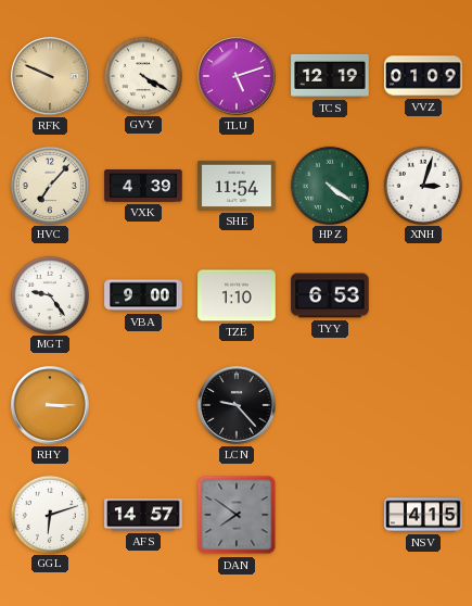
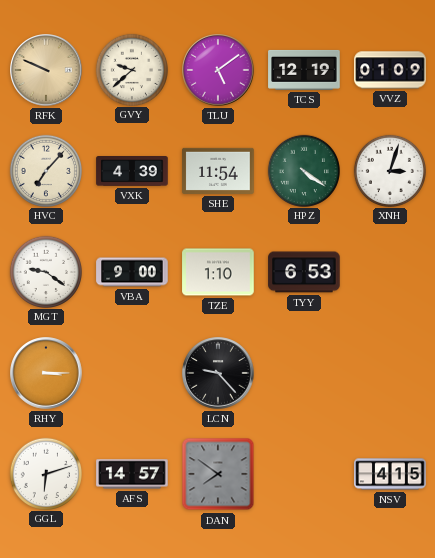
GVY: 4:20 -> 9:38 (131, 69)
TLU: 5:12 -> 5:09 (218, 70)
MGT: 9:24 -> 9:21 (45, 271)
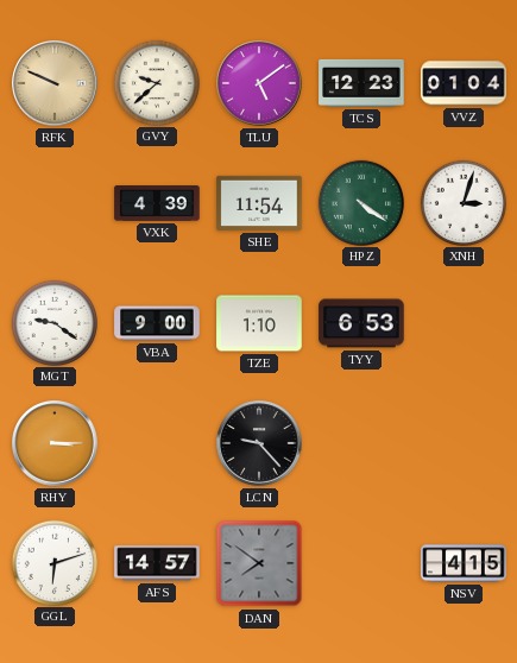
TCS: 12:19 -> 12:23 (361, 83)
VVZ: 01:09 -> 01:04 (464, 83)
HVC: 7:07 -> none (45, 170)
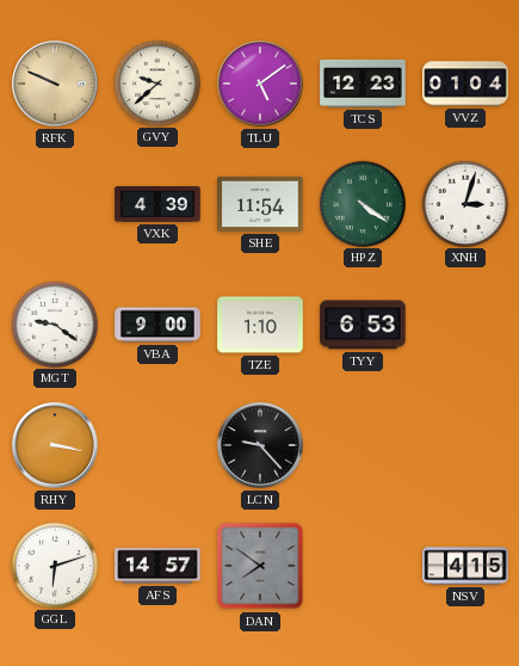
RHY: 3:15 -> 3:17 (55, 445)
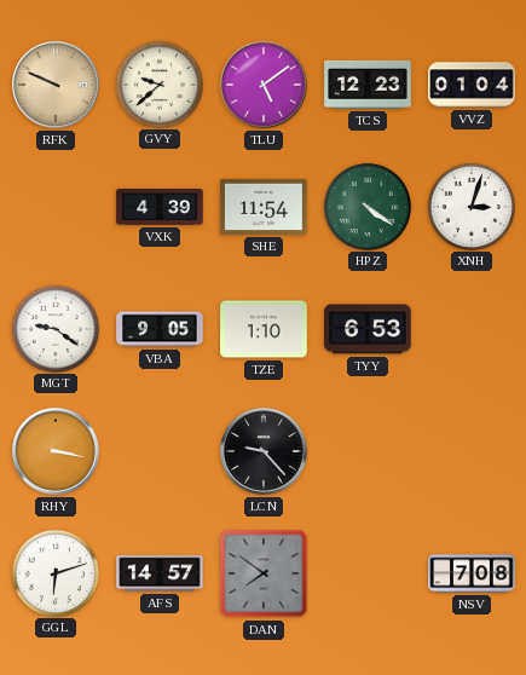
VBA: 9:00 -> 9:05 (160, 329)
NSV: 4:15 -> 7:08 (472, 573)
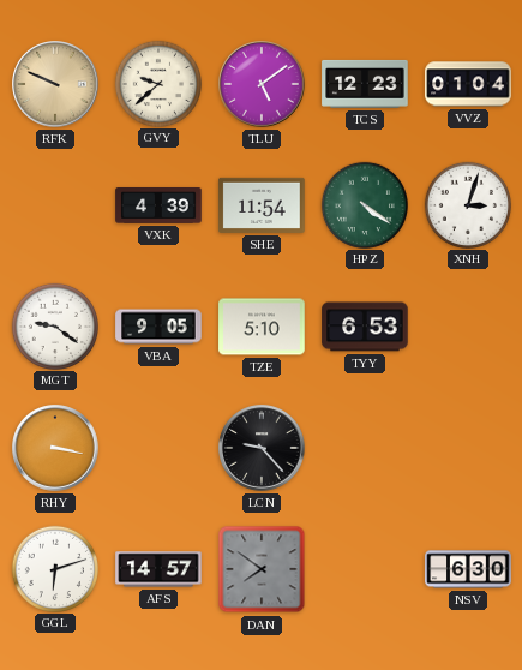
TZE: 1:10 -> 5:10 (262, 327)
NSV: 7:08 -> 6:30 (468, 569)
